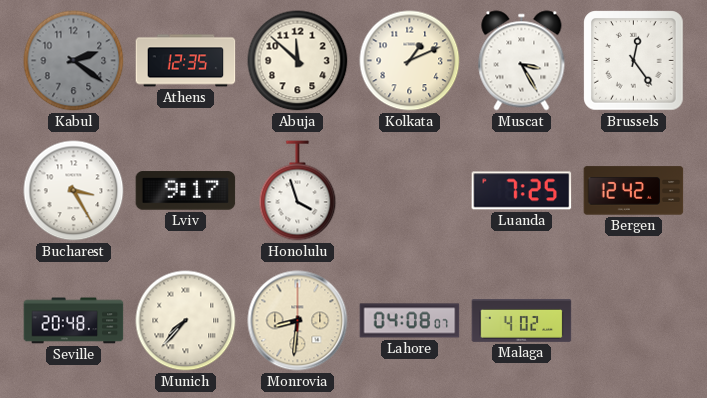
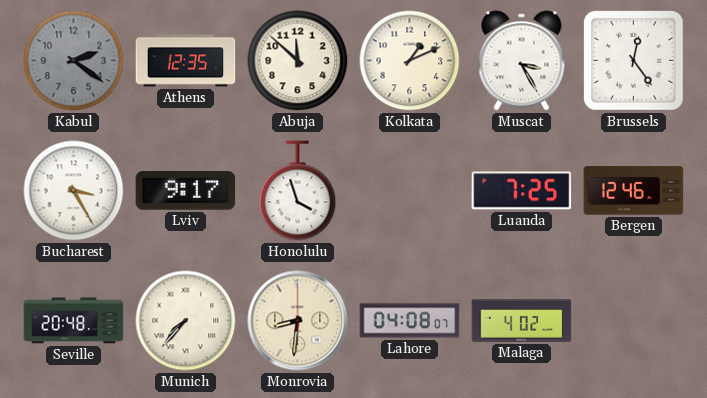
Bergen: 12:42 -> 12:46 (634, 191)
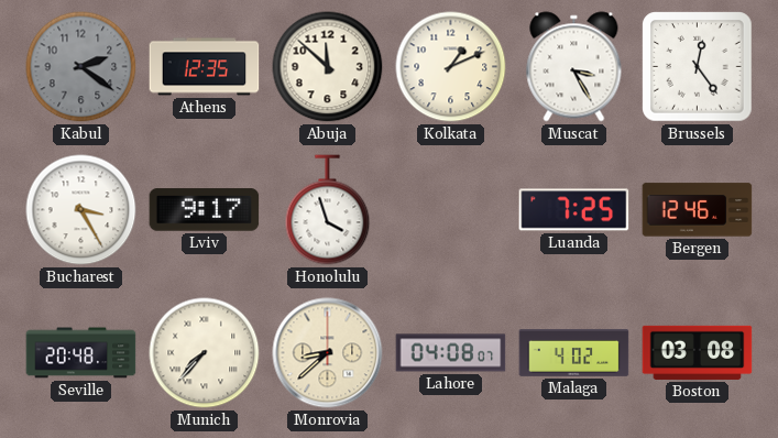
Monrovia: 8:31 -> 8:38 (328, 353)
Boston: none -> 03:08 (698, 352)
